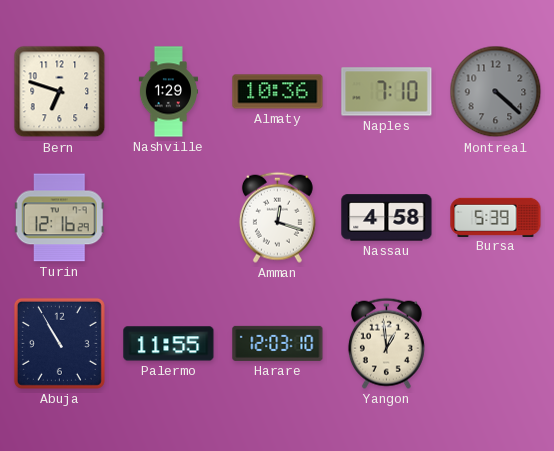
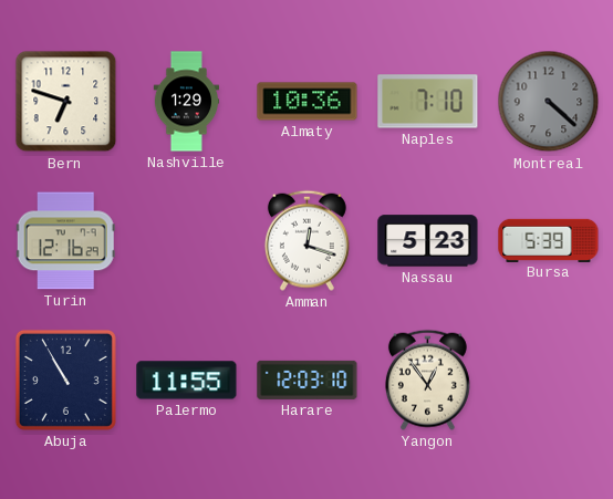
Nassau: 4:58 -> 5:23 (428, 241)
Yangon: 12:59 -> 12:54 (427, 380)
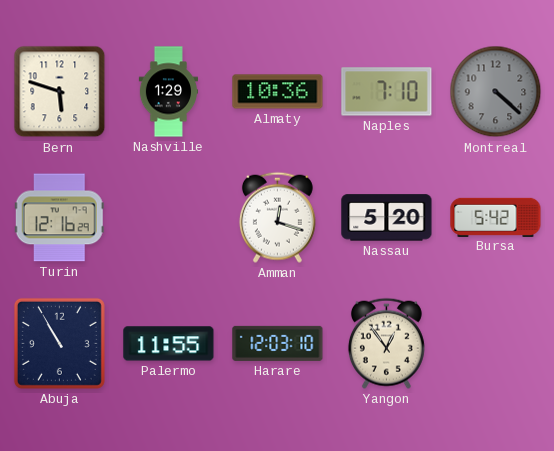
Bern: 6:48 -> 5:48 (60, 92)
Nassau: 5:23 -> 5:20 (387, 218)
Bursa: 5:39 -> 5:42 (496, 217)
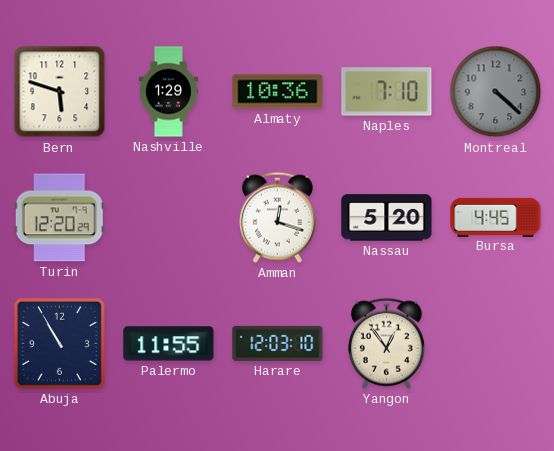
Turin: 12:16 -> 12:20 (59, 218)
Bursa: 5:42 -> 4:45 (496, 217)
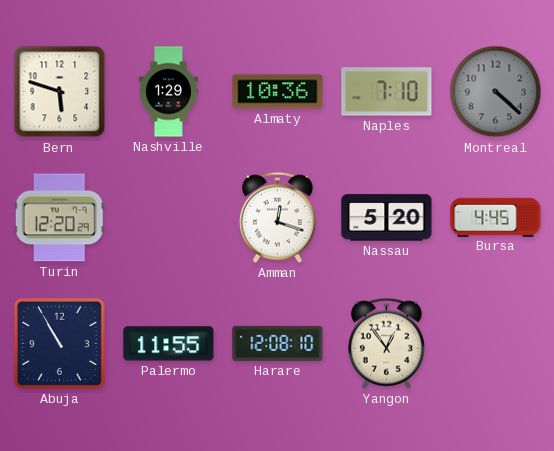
Harare: 12:03 -> 12:08 (278, 343)
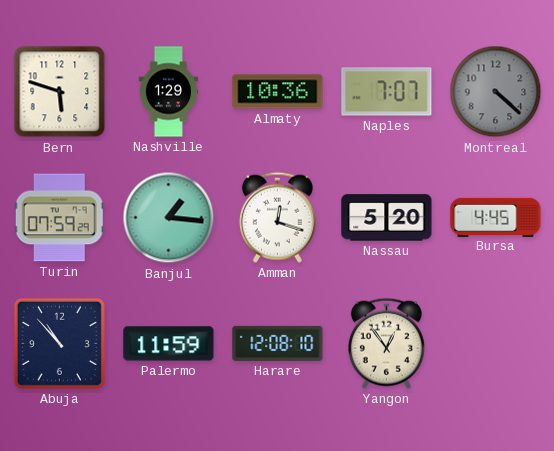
Naples: 7:10 -> 7:07 (387, 92)
Turin: 12:20 -> 07:59 (59, 218)
Banjul: none -> 1:16 (169, 218)
Abuja: 10:55 -> 10:53 (59, 343)
Palermo: 11:55 -> 11:59 (169, 344)
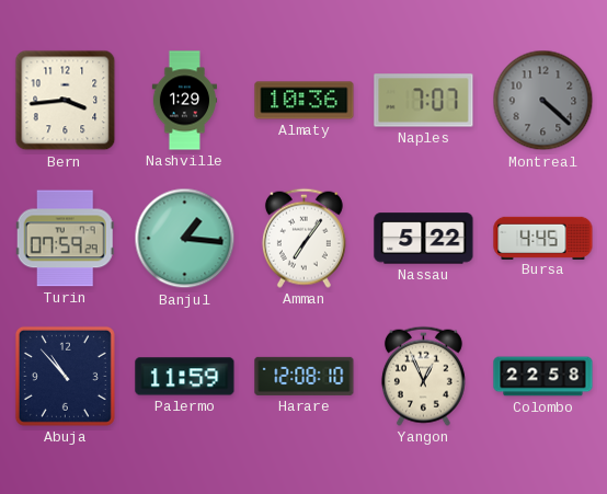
Bern: 5:48 -> 3:44 (66, 101)
Amman: 12:18 -> 7:06 (303, 238)
Nassau: 5:20 -> 5:22 (424, 239)
Yangon: 12:54 -> 12:56 (423, 376)
Colombo: none -> 22:58 (543, 377)
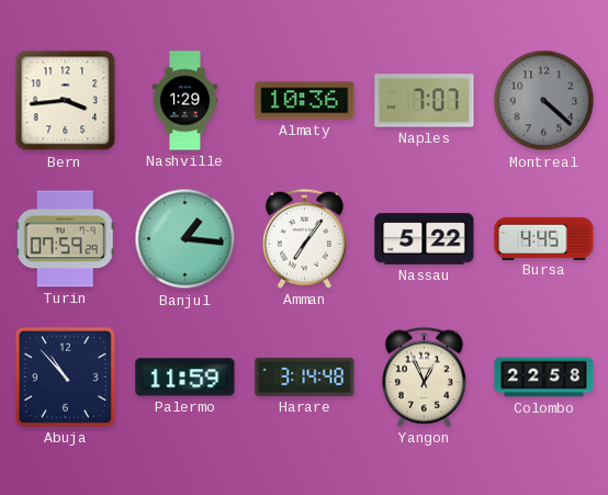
Harare: 12:08 -> 3:14 (305, 376)
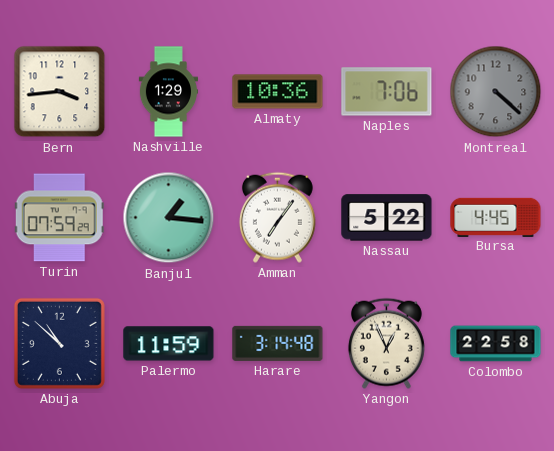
Naples: 7:07 -> 7:06 (387, 92)
Abuja: 10:53 -> 10:52 (59, 343)
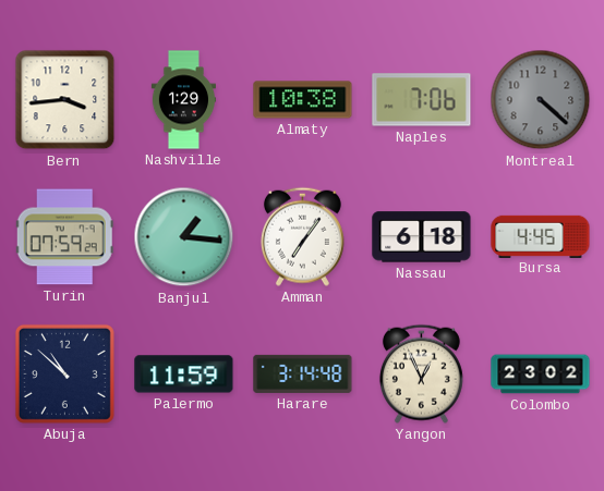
Almaty: 10:36 -> 10:38 (303, 100)
Nassau: 5:22 -> 6:18 (422, 237)
Colombo: 22:58 -> 23:02 (541, 375)
